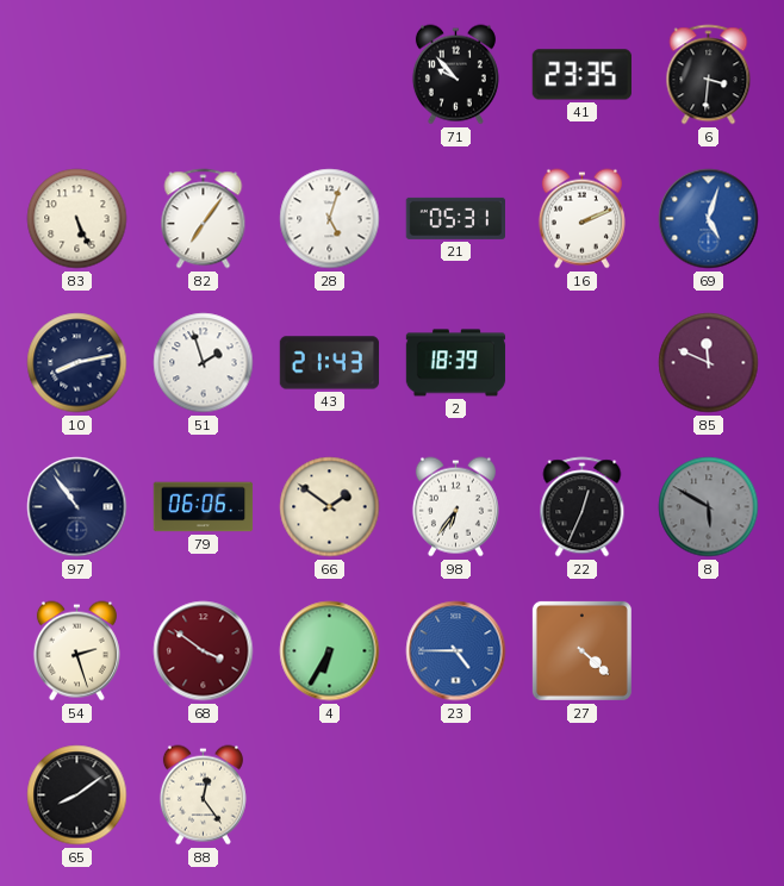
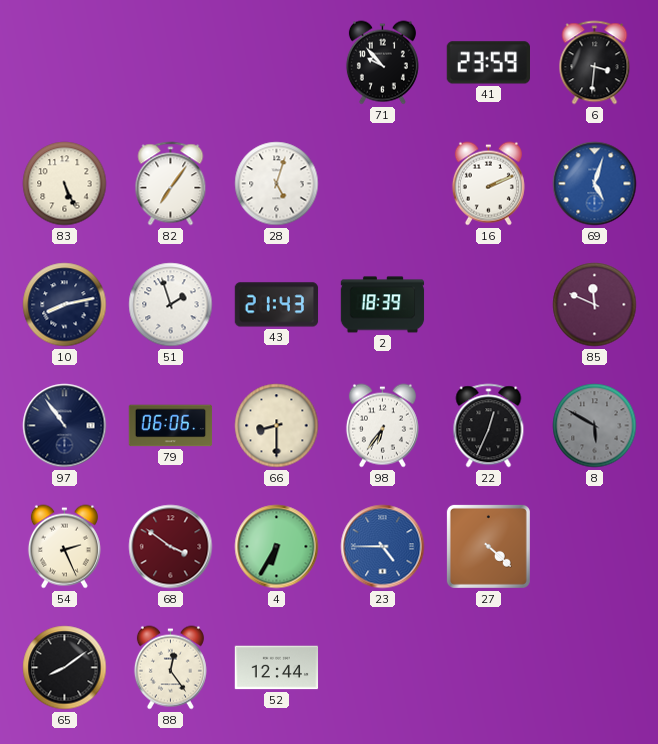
41: 23:35 -> 23:59 (488, 63)
21: 05:31 -> none (455, 218)
66: 1:51 -> 8:30 (277, 426)
54: 2:27 -> 2:26 (64, 547)
52: none -> 12:44 (277, 668)
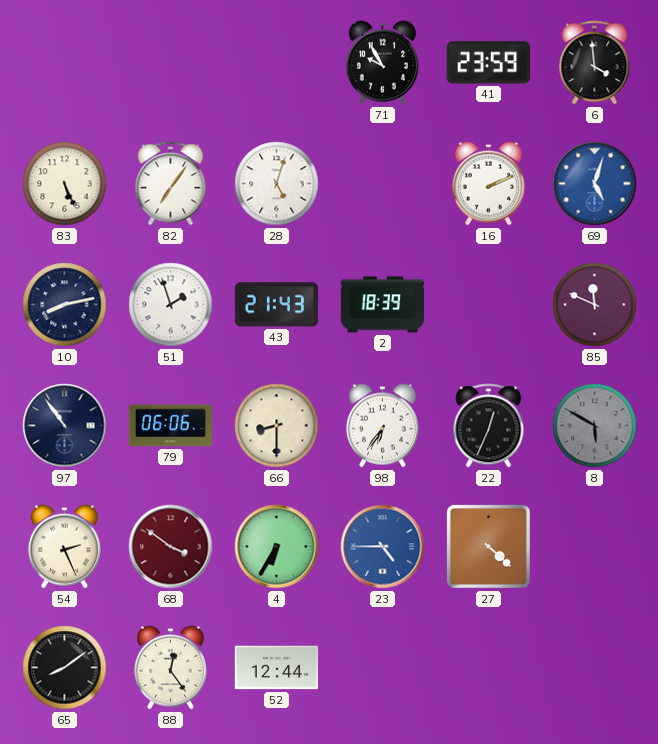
71: 9:53 -> 9:55 (382, 63)
6: 3:31 -> 3:59 (595, 63)
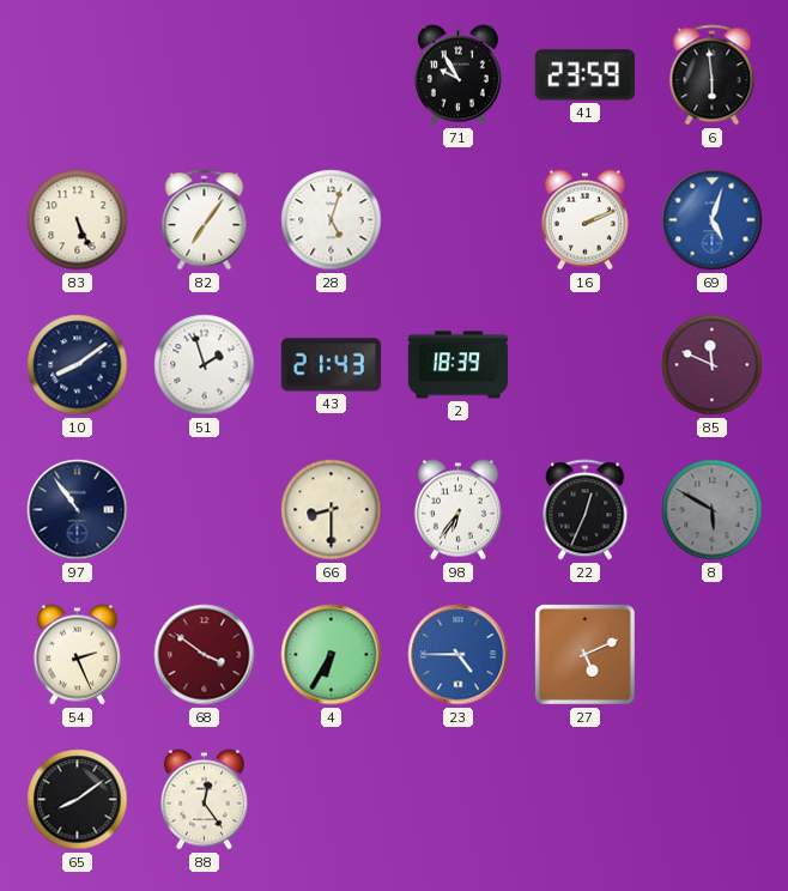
6: 3:59 -> 5:59 (713, 75)
10: 8:13 -> 8:09 (78, 365)
79: 06:06 -> none (171, 426)
27: 4:22 -> 5:11 (584, 654)
52: 12:44 -> none (277, 668)
